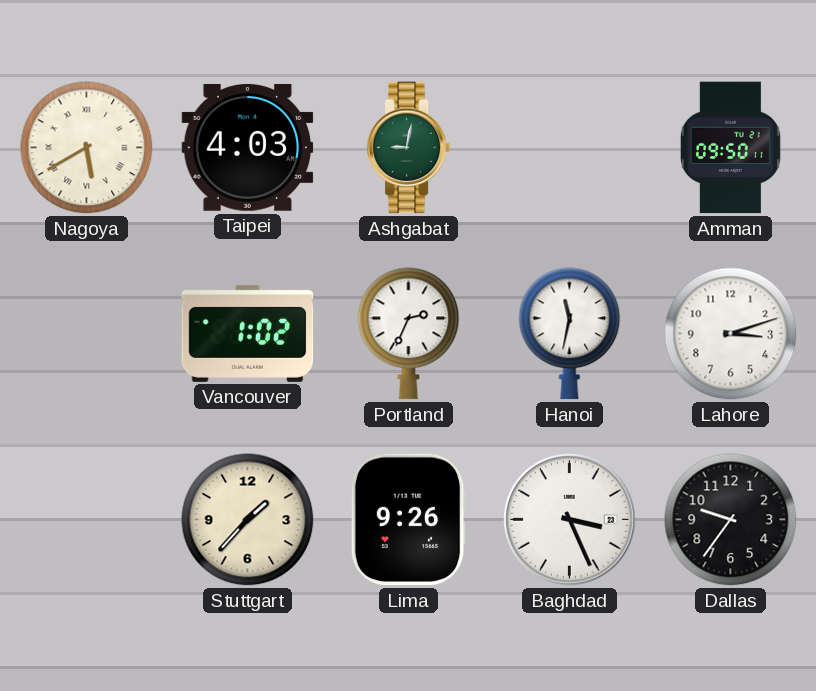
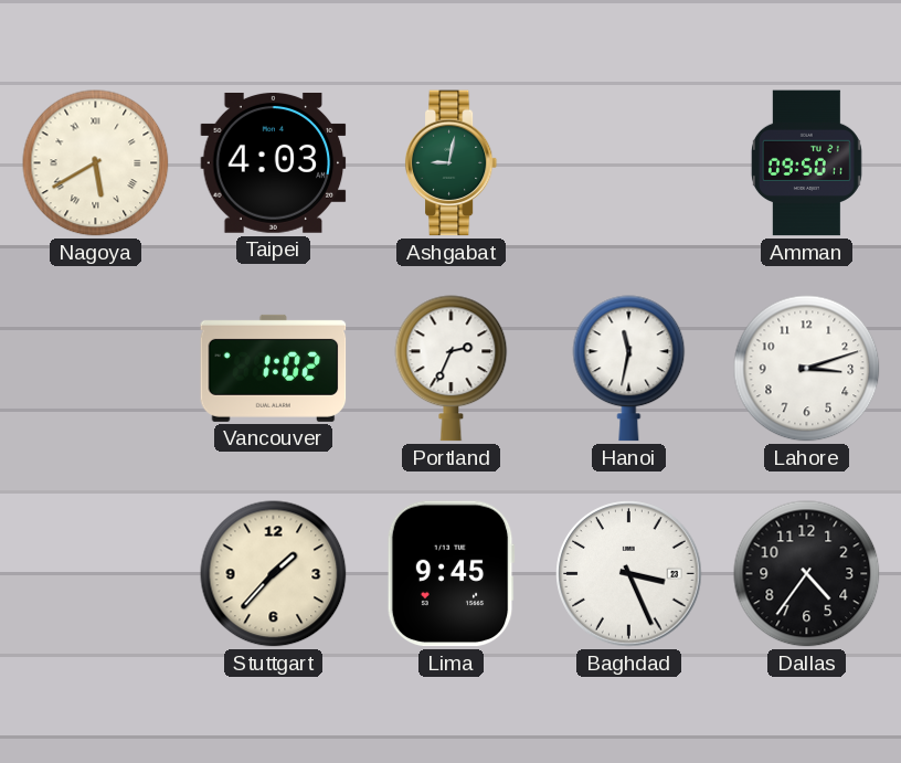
Lima: 9:26 -> 9:45 (451, 574)
Dallas: 9:36 -> 4:36 (807, 574)
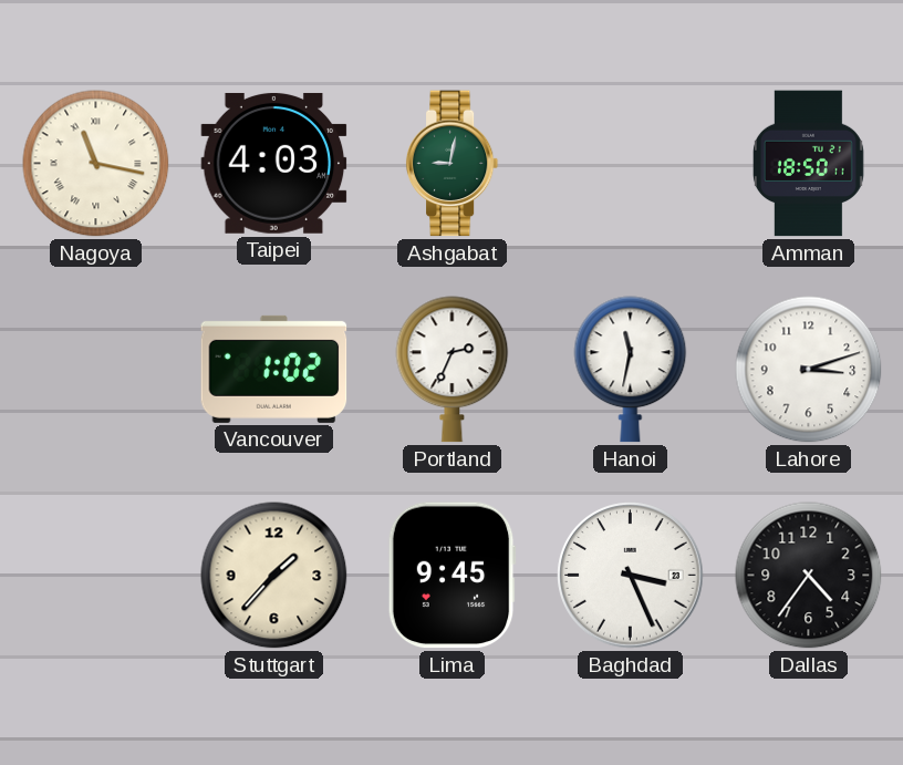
Nagoya: 5:40 -> 11:17 (96, 164)
Amman: 09:50 -> 18:50 (808, 164)
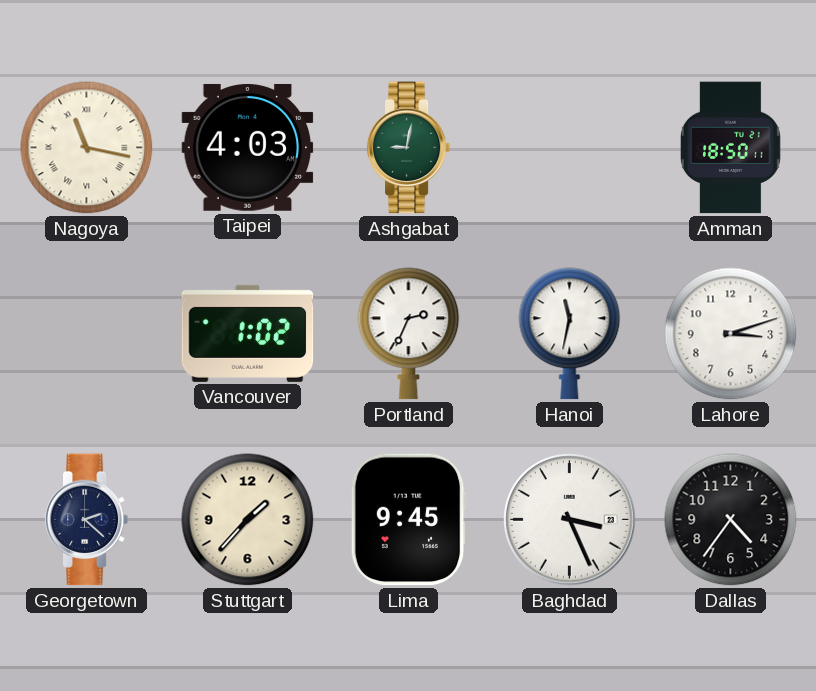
Georgetown: none -> 2:22 (87, 520)
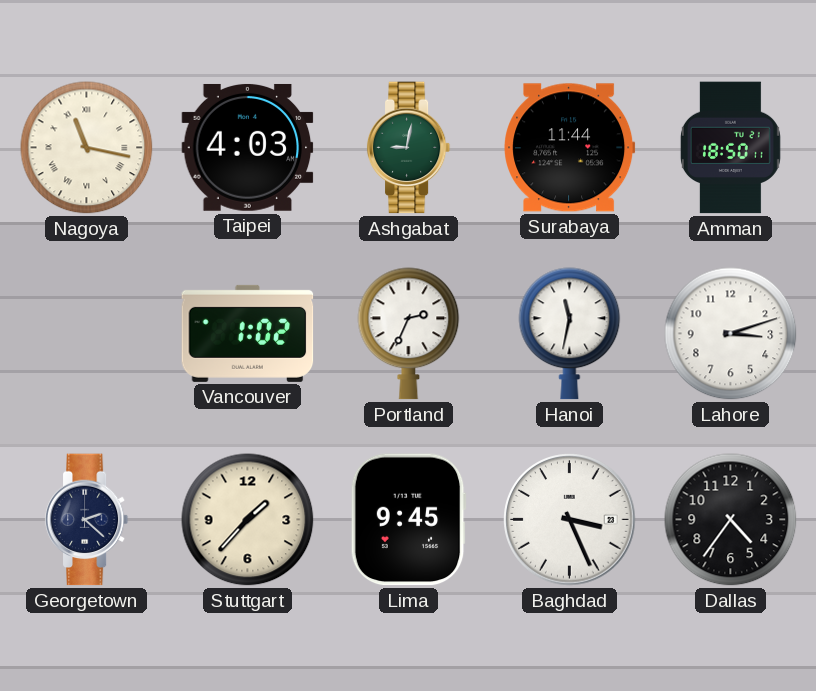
Surabaya: none -> 11:44 (570, 148)
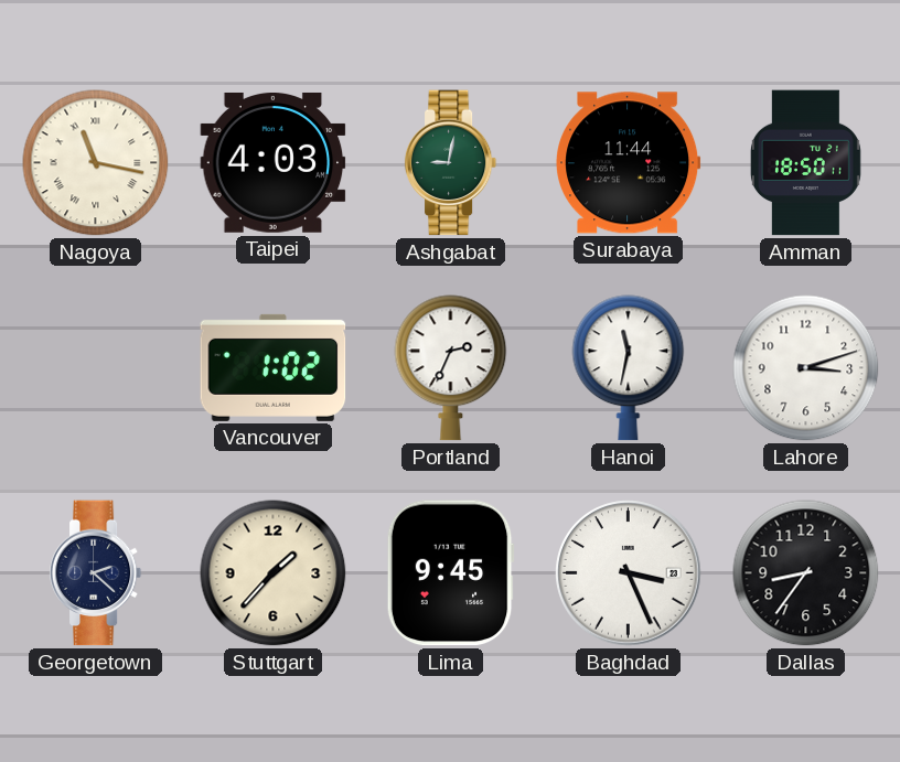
Dallas: 4:36 -> 8:36 (806, 573)
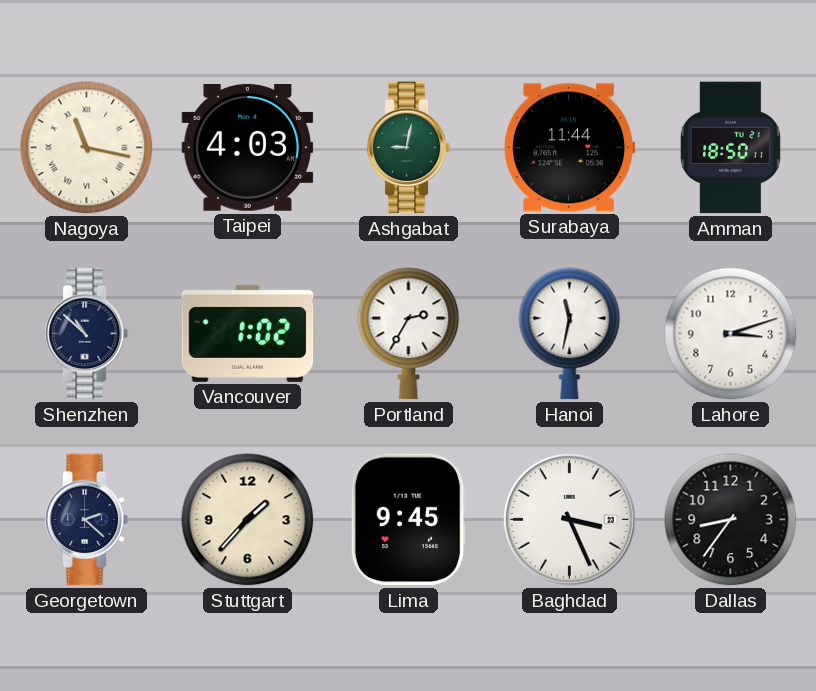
Shenzhen: none -> 10:52 (87, 334)
Portland: 2:34 -> 2:35 (409, 334)
